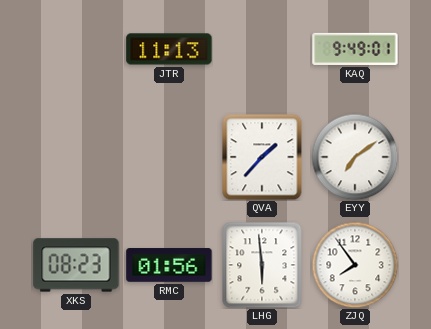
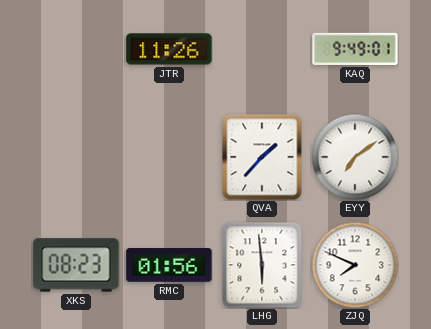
JTR: 11:13 -> 11:26 (169, 49)
ZJQ: 7:54 -> 7:49 (355, 265)
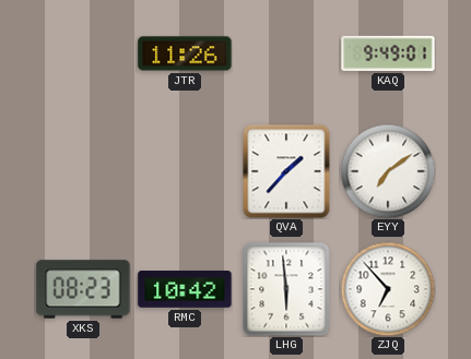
RMC: 01:56 -> 10:42 (185, 289)
ZJQ: 7:49 -> 6:53 (388, 289)
